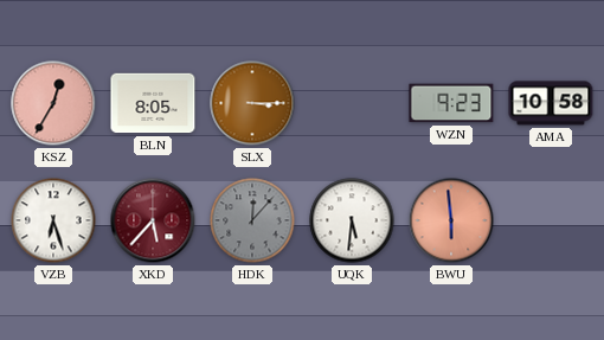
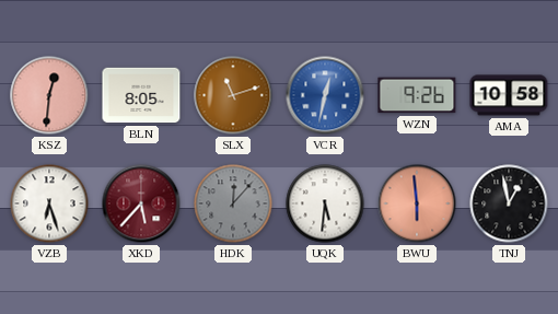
KSZ: 12:35 -> 12:31 (49, 95)
SLX: 3:15 -> 11:12 (233, 95)
VCR: none -> 12:32 (325, 95)
WZN: 9:23 -> 9:26 (417, 95)
TNJ: none -> 12:58 (509, 203)
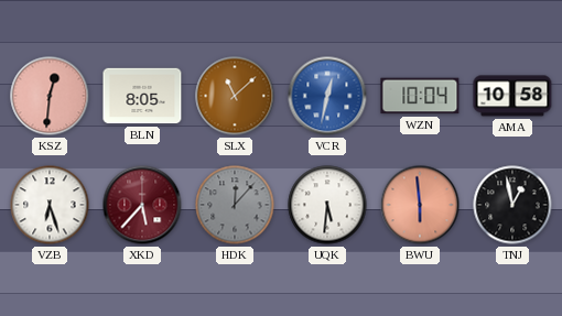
SLX: 11:12 -> 11:08 (235, 96)
WZN: 9:26 -> 10:04 (420, 96)
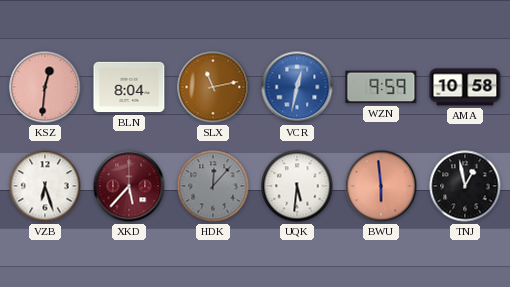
BLN: 8:05 -> 8:04 (129, 87)
SLX: 11:08 -> 11:13 (213, 87)
WZN: 10:04 -> 9:59 (381, 87)
